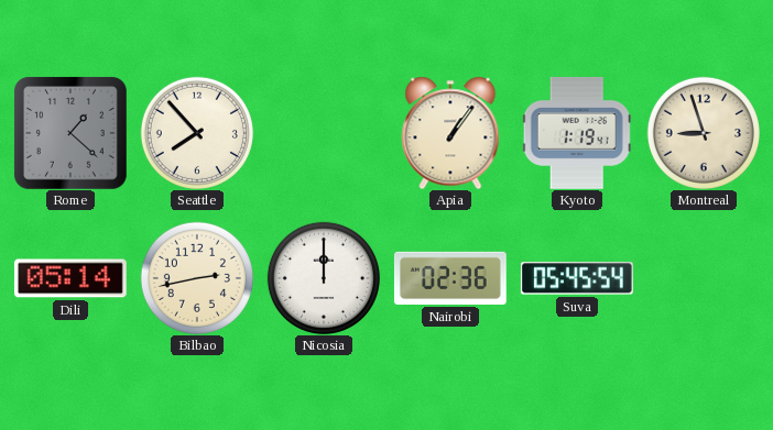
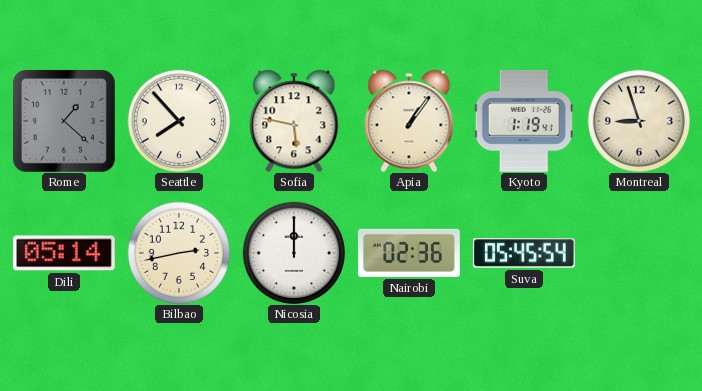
Sofia: none -> 5:47 (294, 121)
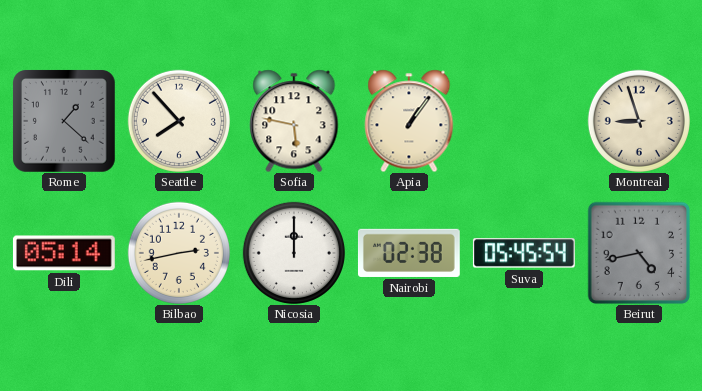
Kyoto: 1:19 -> none (524, 121)
Nairobi: 02:36 -> 02:38 (409, 253)
Beirut: none -> 4:43 (639, 253)
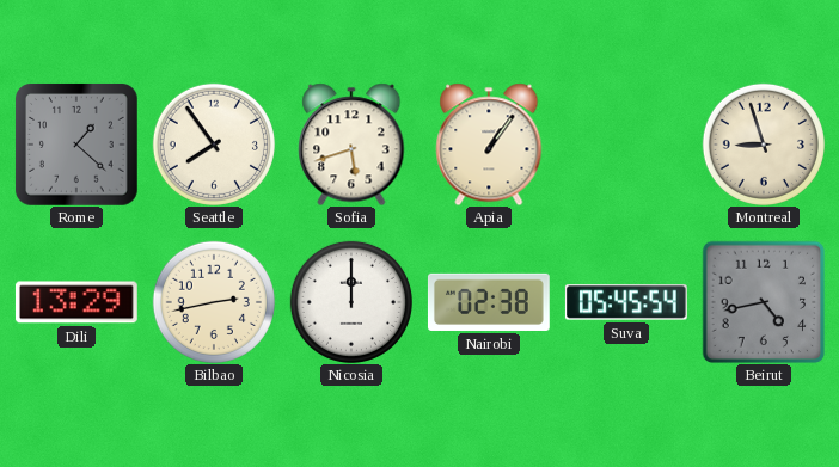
Seattle: 7:53 -> 7:54 (214, 145)
Sofia: 5:47 -> 5:42 (351, 145)
Dili: 05:14 -> 13:29 (76, 302)
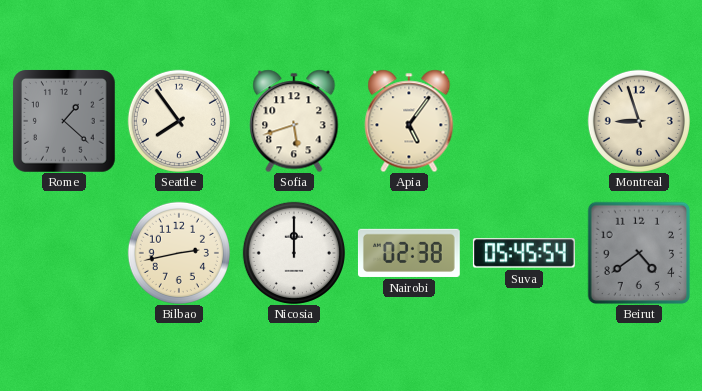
Apia: 1:06 -> 5:06 (409, 121)
Dili: 13:29 -> none (76, 302)
Beirut: 4:43 -> 4:39 (639, 253)
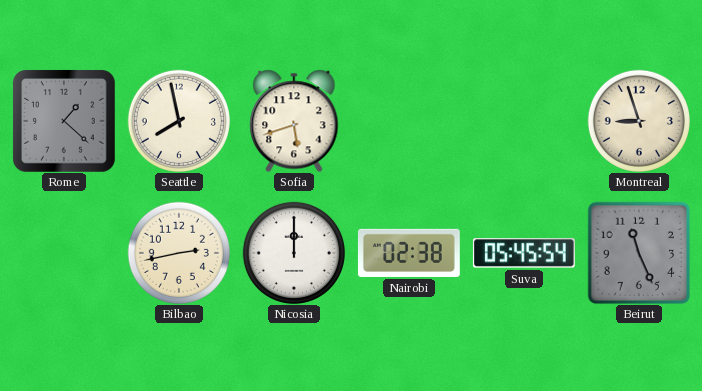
Seattle: 7:54 -> 7:58 (179, 121)
Apia: 5:06 -> none (409, 121)
Beirut: 4:39 -> 11:26 (639, 253)
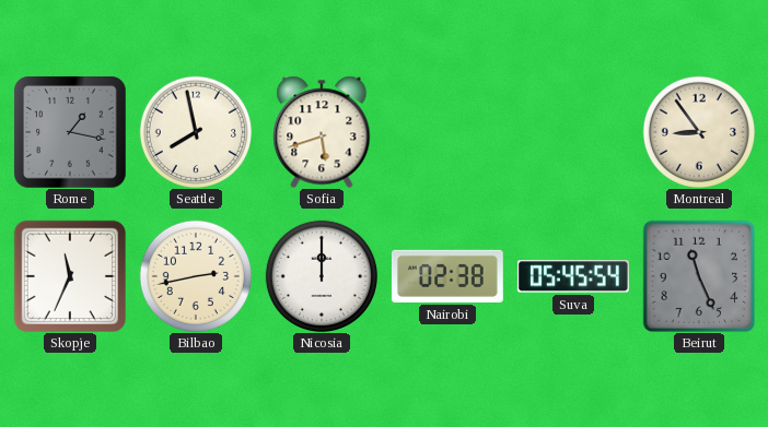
Rome: 1:22 -> 1:17 (70, 132)
Montreal: 8:57 -> 8:54 (699, 132)
Skopje: none -> 11:34 (69, 275)
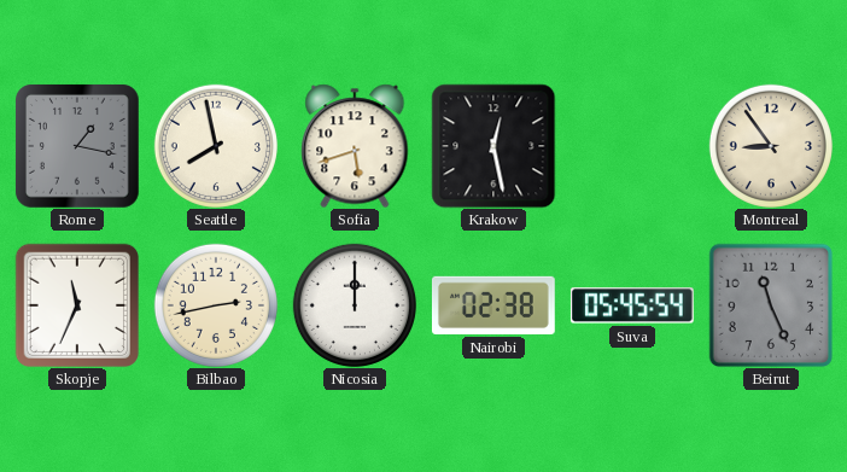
Krakow: none -> 12:28 (493, 146)
